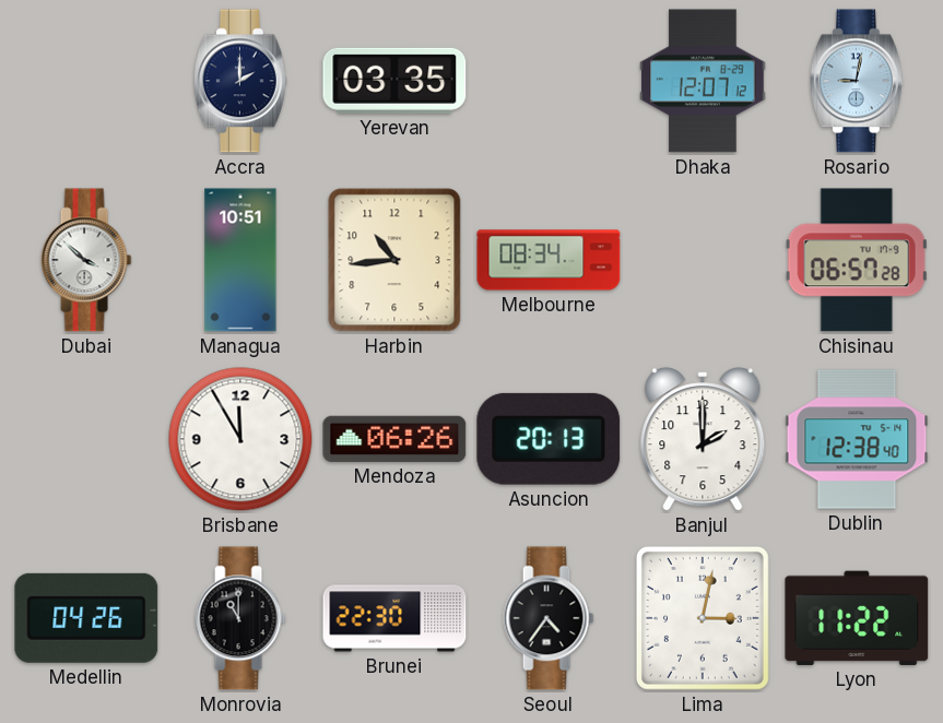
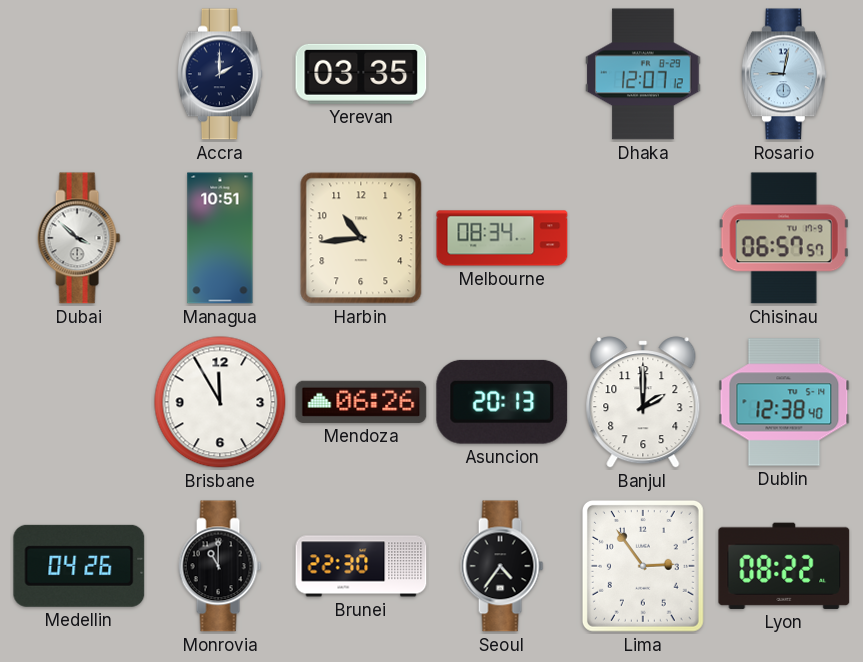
Chisinau: 06:57:28 -> 06:57:57 (784, 238)
Lima: 3:02 -> 2:54 (643, 566)
Lyon: 11:22 -> 08:22 (784, 566)
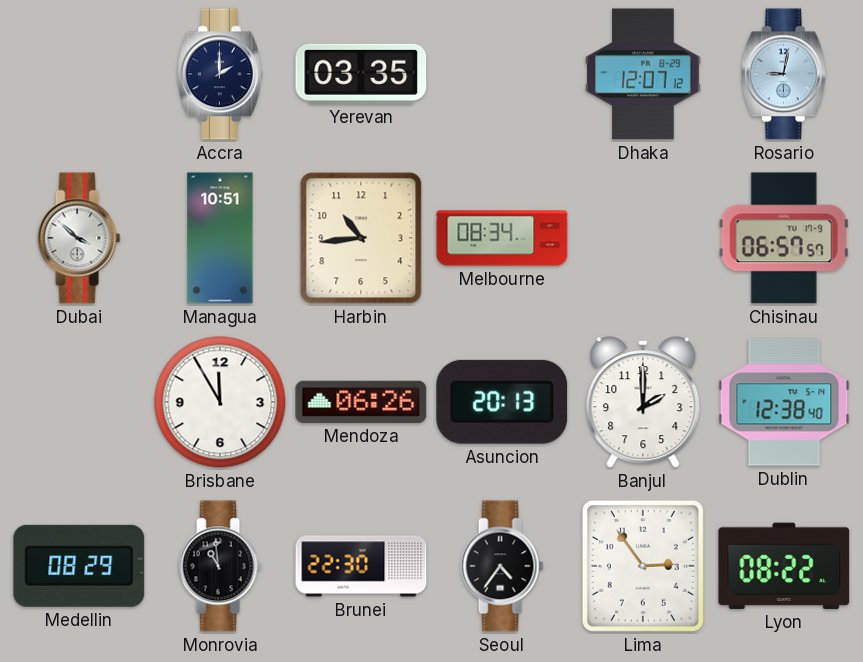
Medellin: 04:26 -> 08:29 (79, 566)
Monrovia: 11:00 -> 10:59 (220, 566)
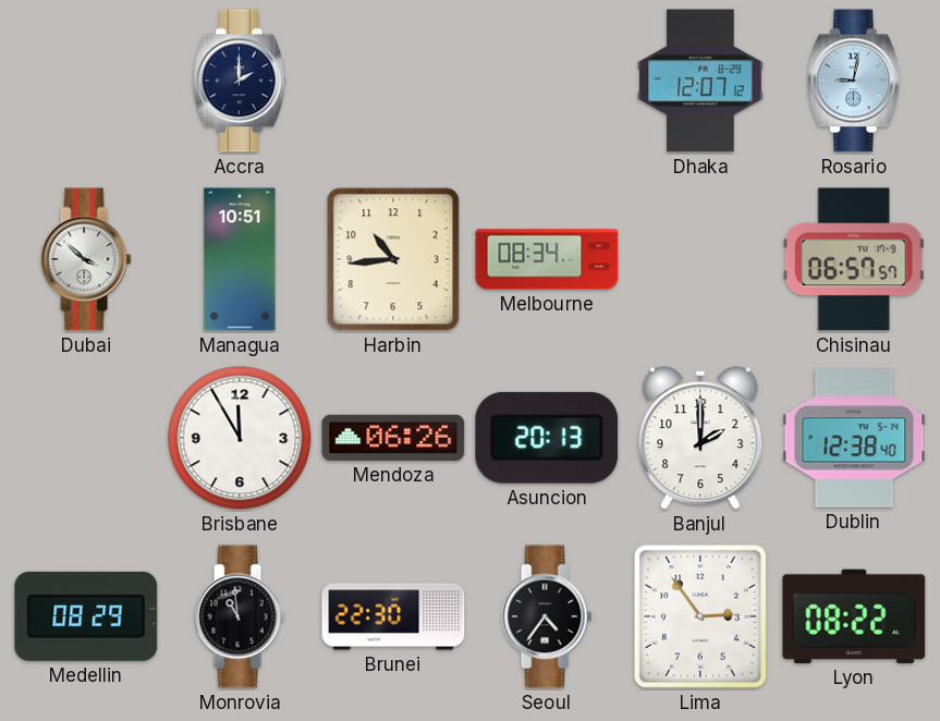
Yerevan: 03:35 -> none (361, 74)
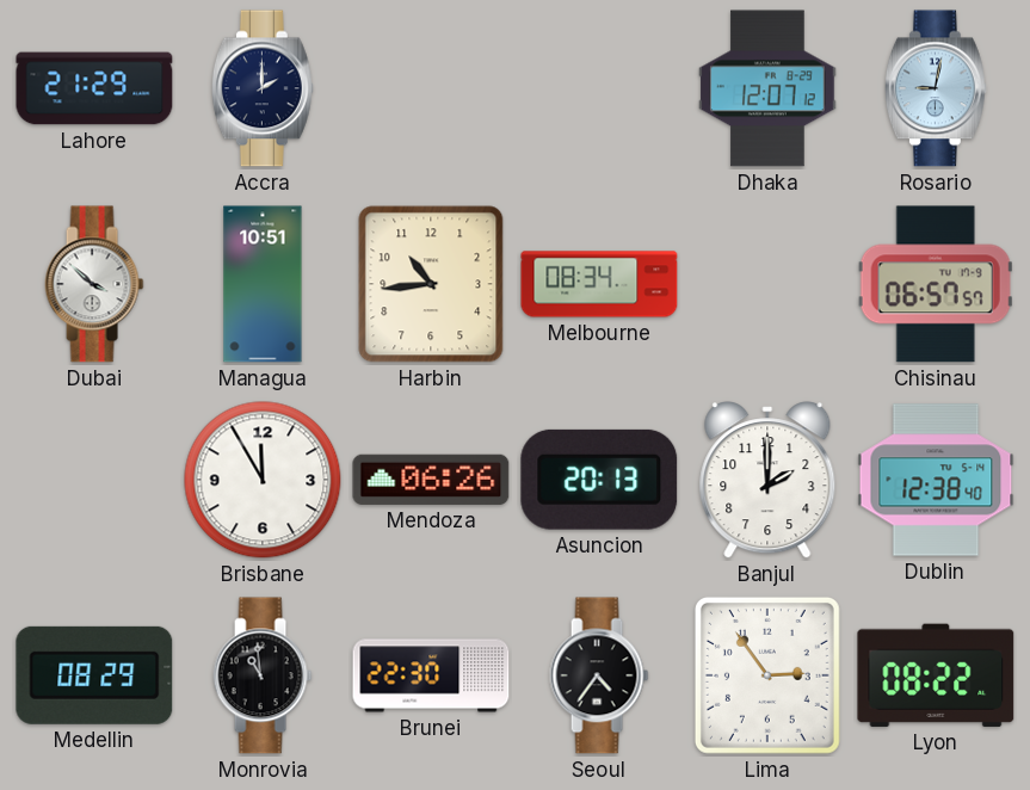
Lahore: none -> 21:29 (94, 88)
